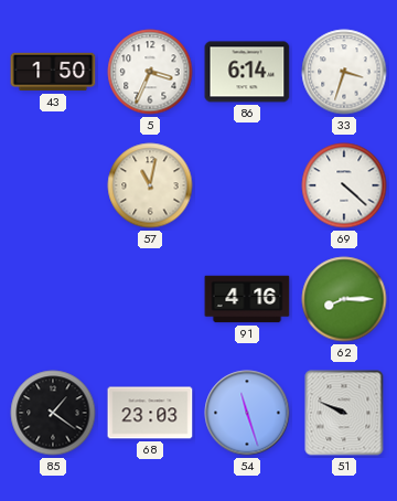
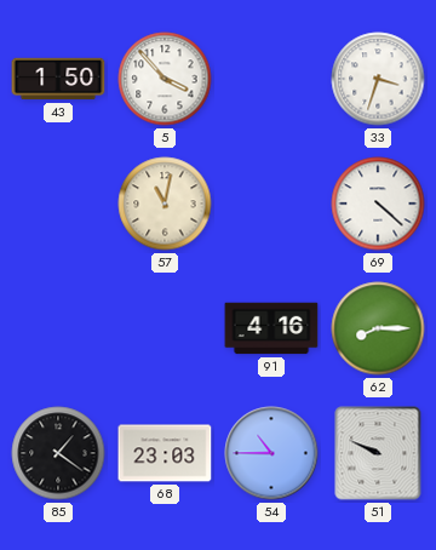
5: 3:34 -> 3:53 (165, 79)
86: 6:14 -> none (247, 72)
54: 11:27 -> 10:45 (271, 453)
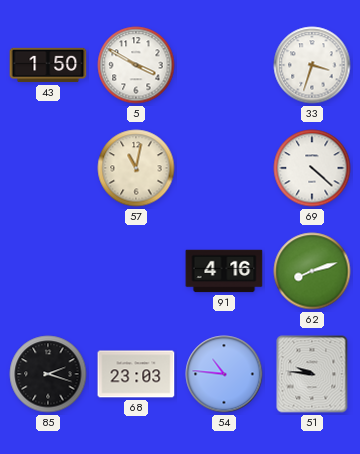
5: 3:53 -> 3:50 (136, 65)
62: 8:15 -> 8:12 (312, 271)
85: 1:21 -> 2:18 (48, 374)
54: 10:45 -> 10:46 (224, 374)
51: 9:49 -> 9:46 (312, 374)
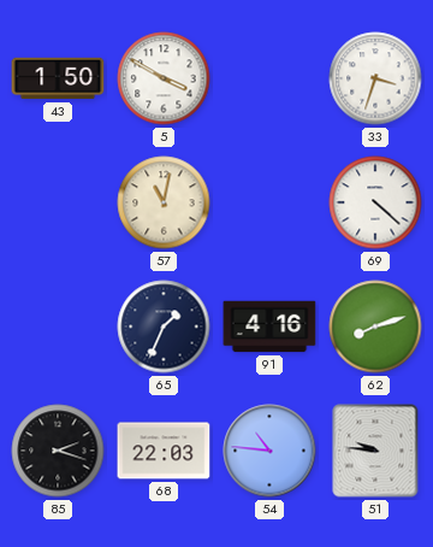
65: none -> 1:34 (164, 327)
68: 23:03 -> 22:03 (164, 451)
